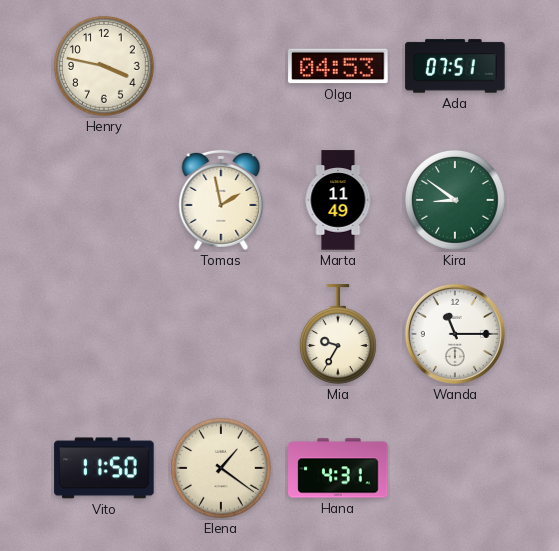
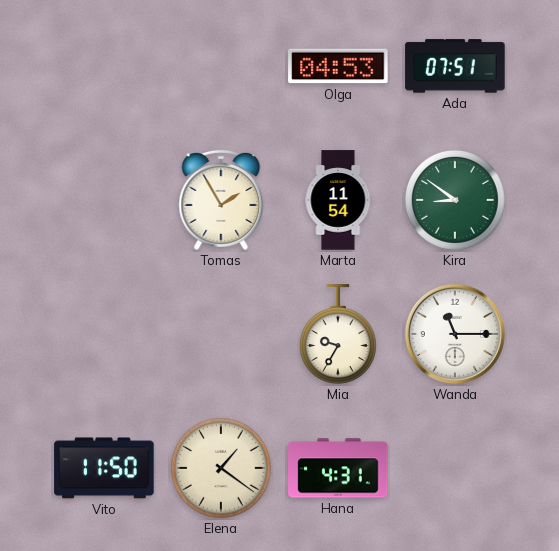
Henry: 3:47 -> none (105, 67)
Tomas: 1:58 -> 1:55 (221, 200)
Marta: 11:49 -> 11:54 (338, 200)
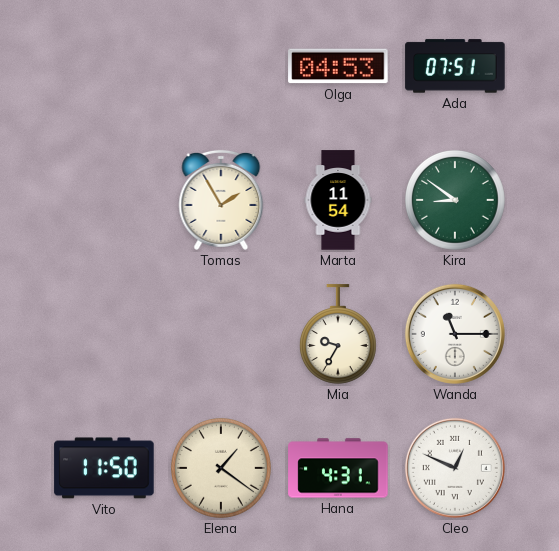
Cleo: none -> 12:49 (455, 468)
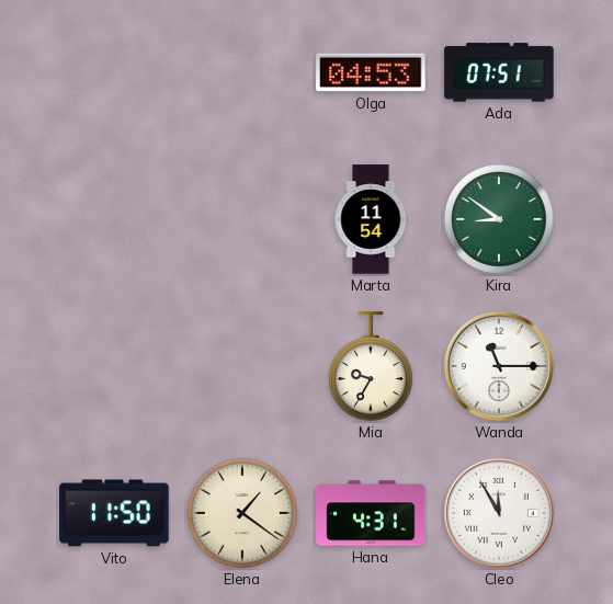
Tomas: 1:55 -> none (221, 200)
Cleo: 12:49 -> 11:55 (499, 513)
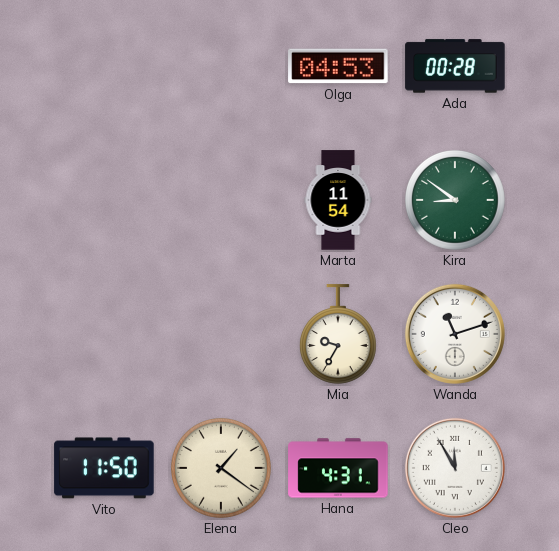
Ada: 07:51 -> 00:28 (455, 66)
Wanda: 11:15 -> 11:12 (455, 334)
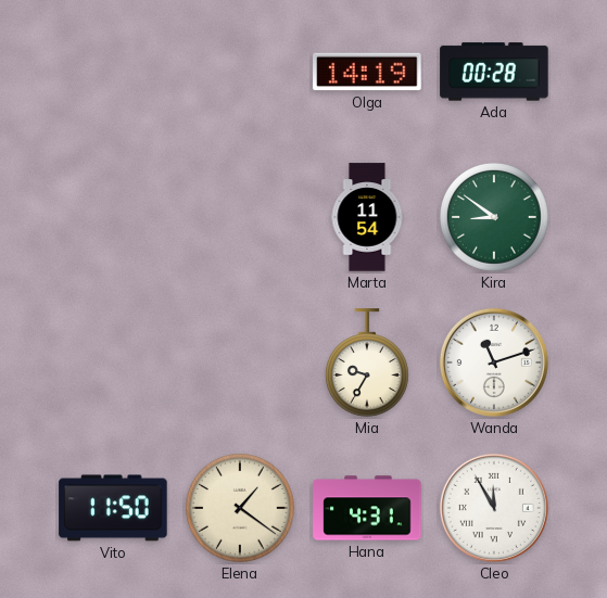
Olga: 04:53 -> 14:19 (367, 72)
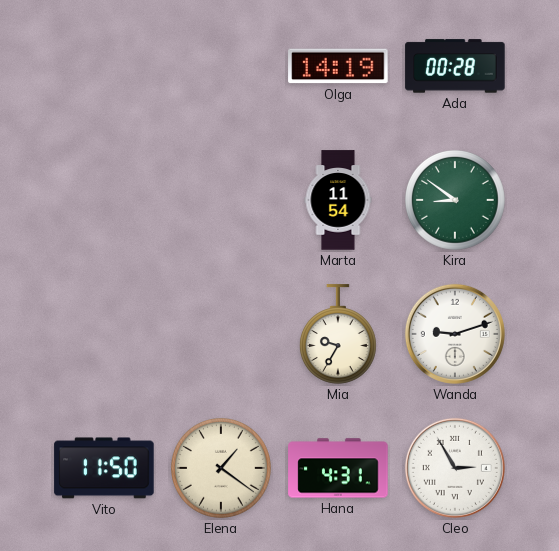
Wanda: 11:12 -> 9:12 (455, 334)
Cleo: 11:55 -> 2:55 (455, 468)
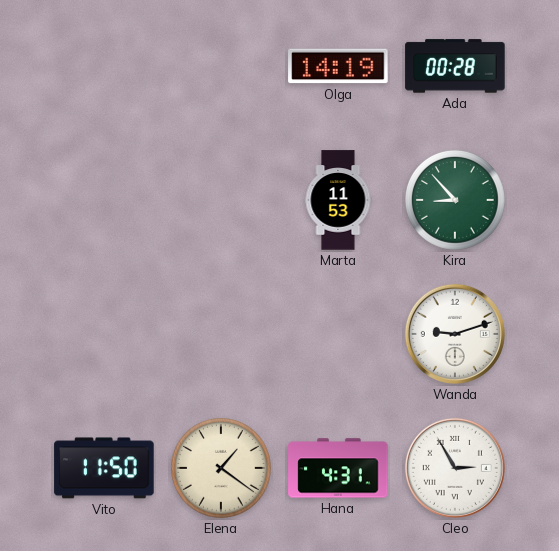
Marta: 11:54 -> 11:53 (338, 200)
Kira: 8:51 -> 8:53 (456, 201)
Mia: 9:35 -> none (338, 334)
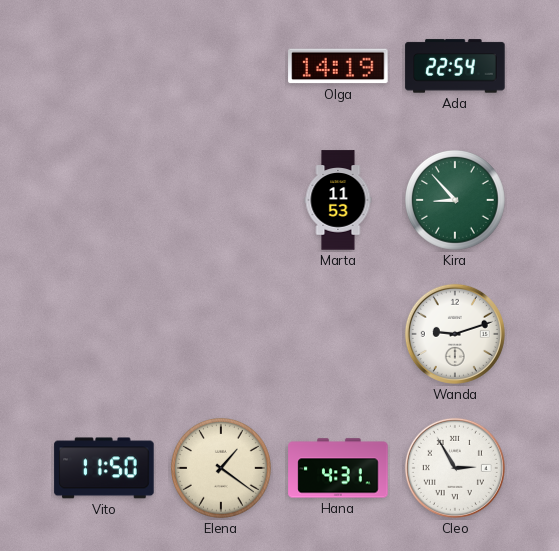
Ada: 00:28 -> 22:54 (455, 66)
